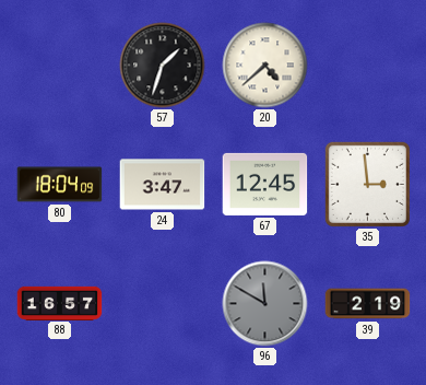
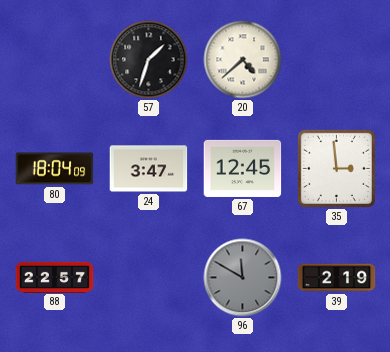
88: 16:57 -> 22:57 (55, 277)
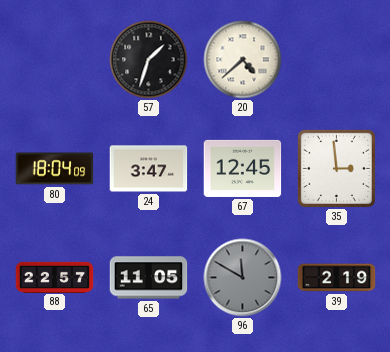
65: none -> 11:05 (149, 278)
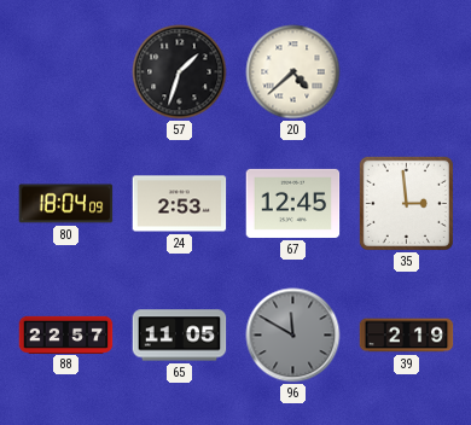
24: 3:47 -> 2:53 (180, 204)
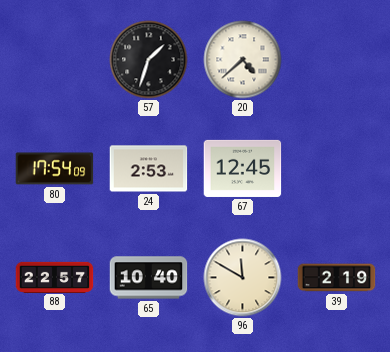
80: 18:04 -> 17:54 (55, 169)
35: 2:59 -> none (406, 203)
65: 11:05 -> 10:40 (149, 278)
96 dial: grey -> cream (243, 278)
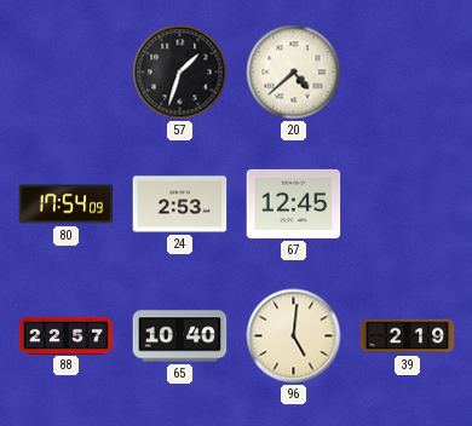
96: 11:50 -> 5:01 (294, 336)
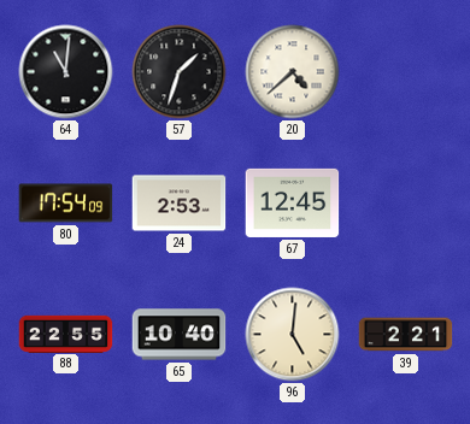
64: none -> 11:01 (66, 72)
88: 22:57 -> 22:55 (66, 334)
39: 2:19 -> 2:21 (406, 335)
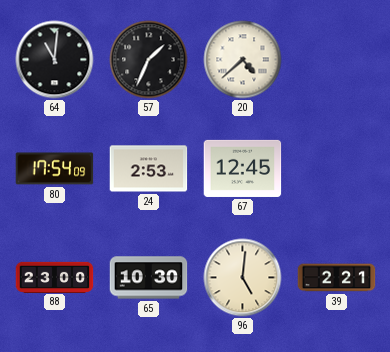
57: 1:33 -> 1:34 (149, 60)
88: 22:55 -> 23:00 (55, 277)
65: 10:40 -> 10:30 (149, 278)
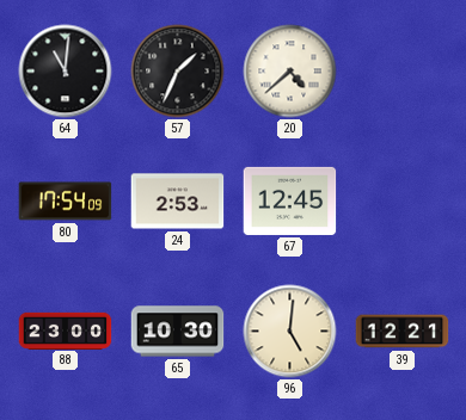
39: 2:21 -> 12:21 (403, 332)
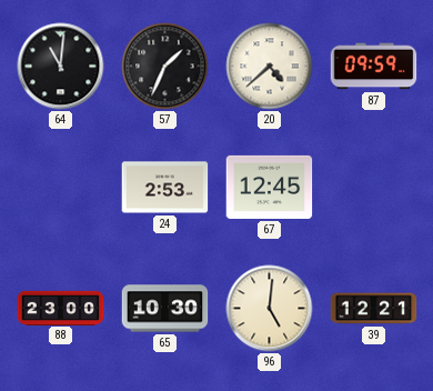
87: none -> 09:59 (374, 67)
80: 17:54 -> none (66, 202)
